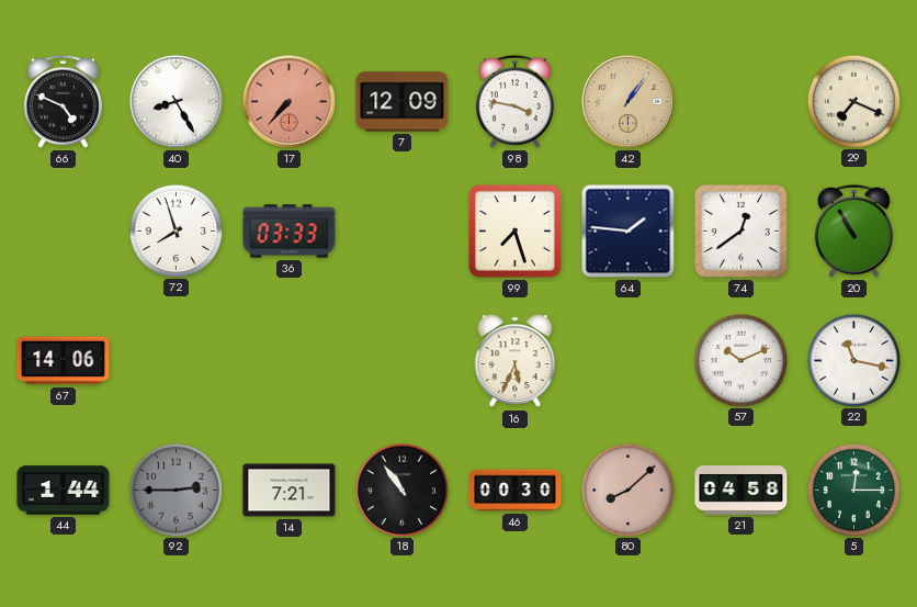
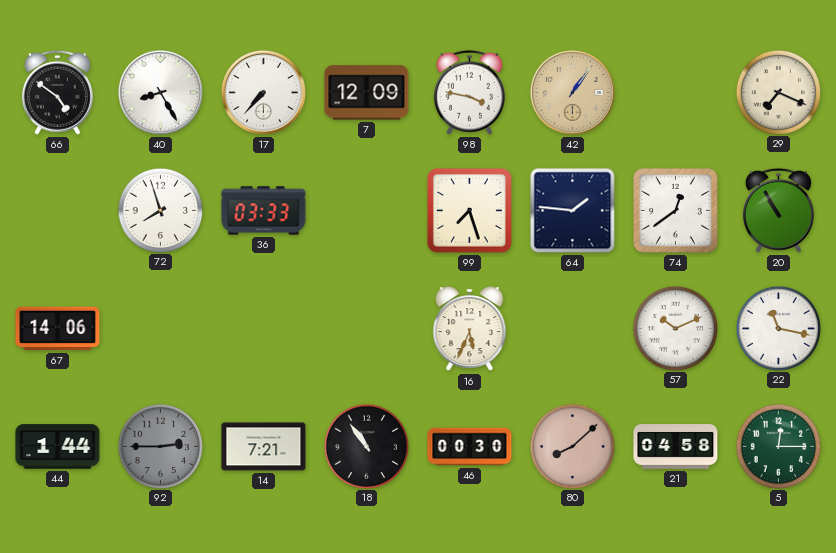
66: 4:49 -> 4:51 (57, 92)
17 dial: salmon -> white (263, 92)
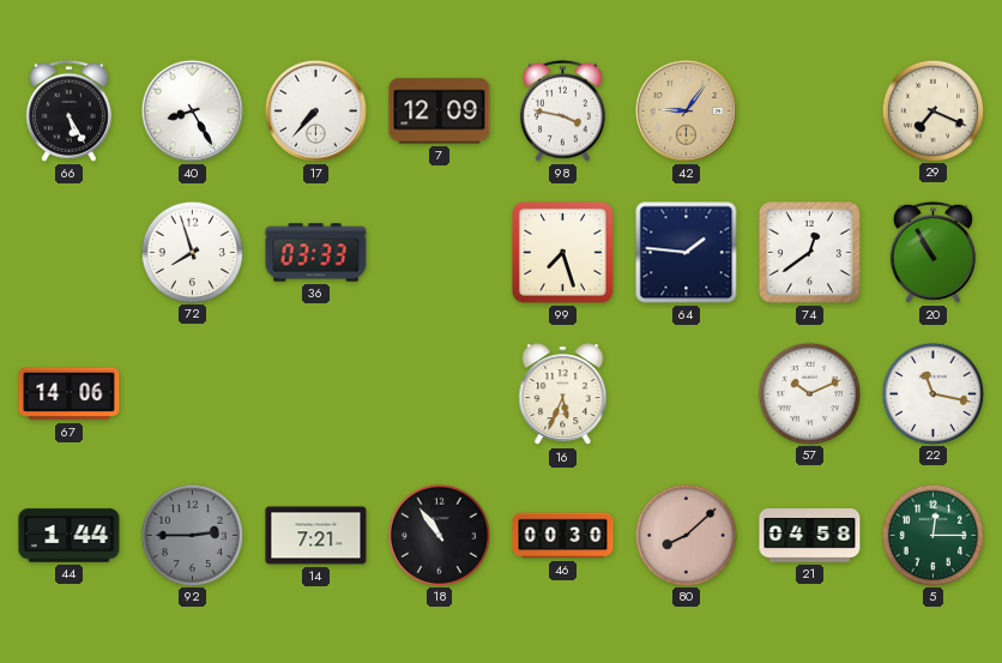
66: 4:51 -> 5:25 (68, 110)
42: 1:06 -> 9:06 (686, 110)
